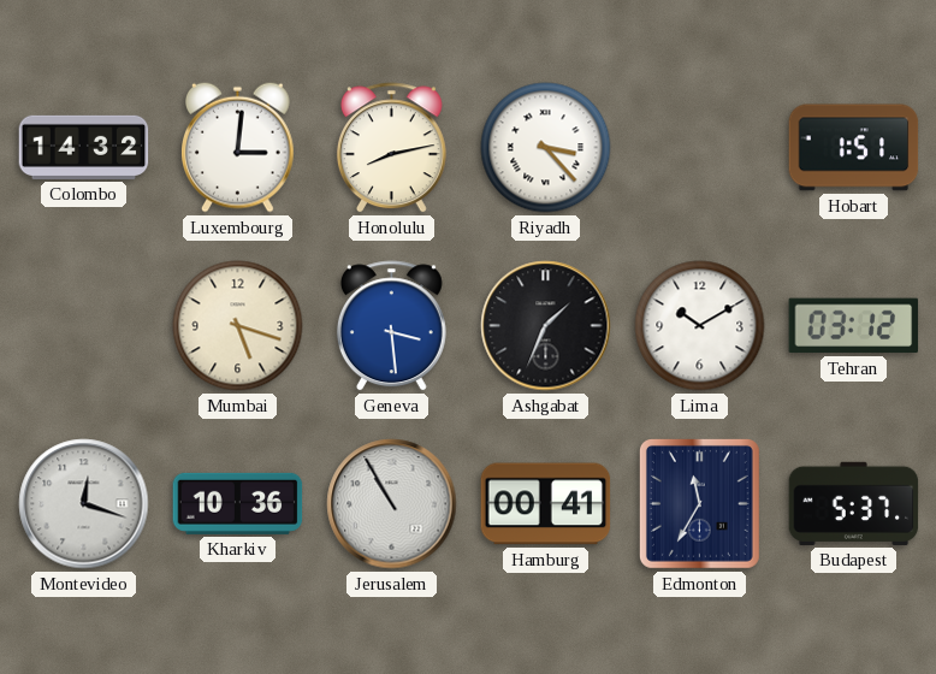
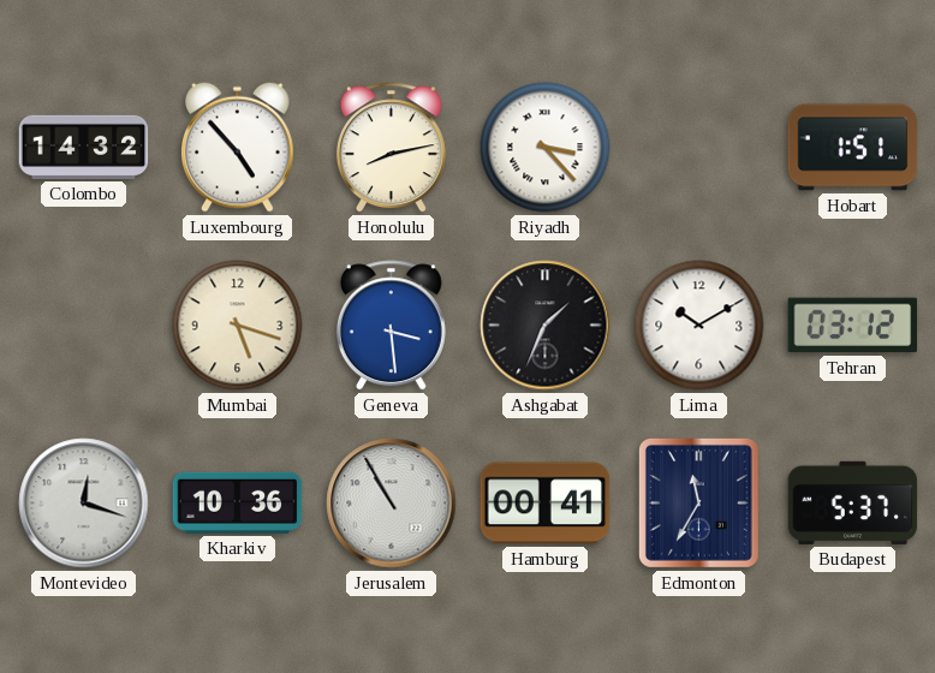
Luxembourg: 3:01 -> 4:53 (238, 147)
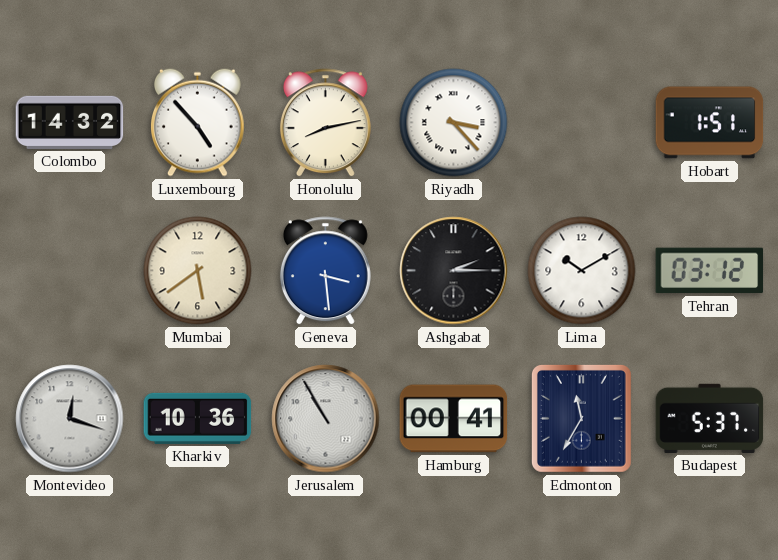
Mumbai: 5:18 -> 5:39 (198, 271)
Ashgabat: 1:34 -> 2:15 (454, 271)
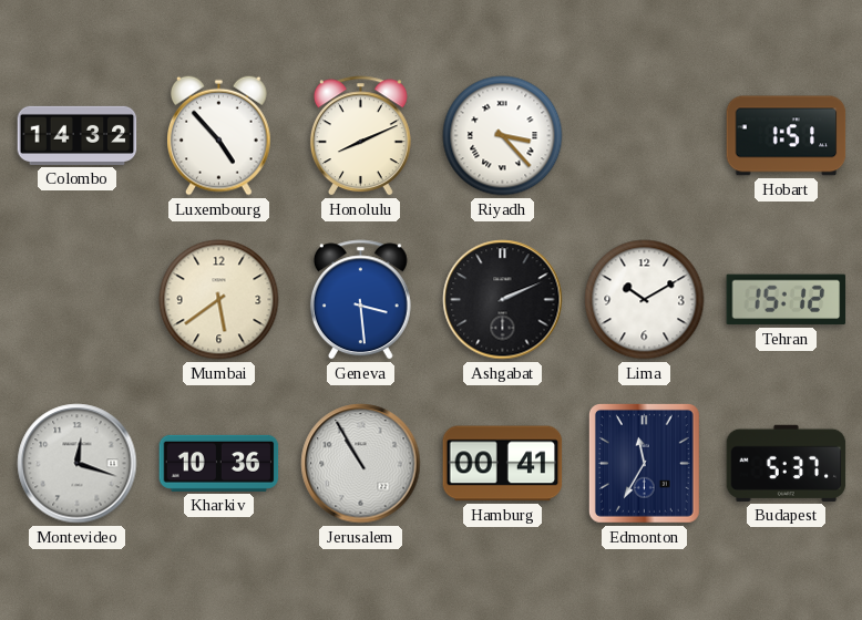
Honolulu: 8:13 -> 8:11 (360, 136)
Ashgabat: 2:15 -> 2:11 (503, 300)
Tehran: 03:12 -> 15:12 (787, 300)
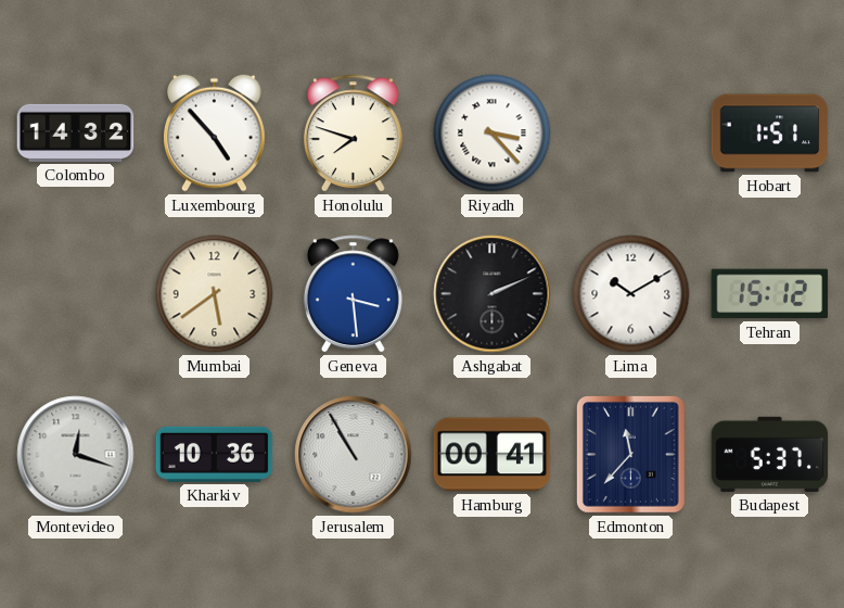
Honolulu: 8:11 -> 7:48 (353, 134)
Edmonton: 11:35 -> 11:37 (630, 454)
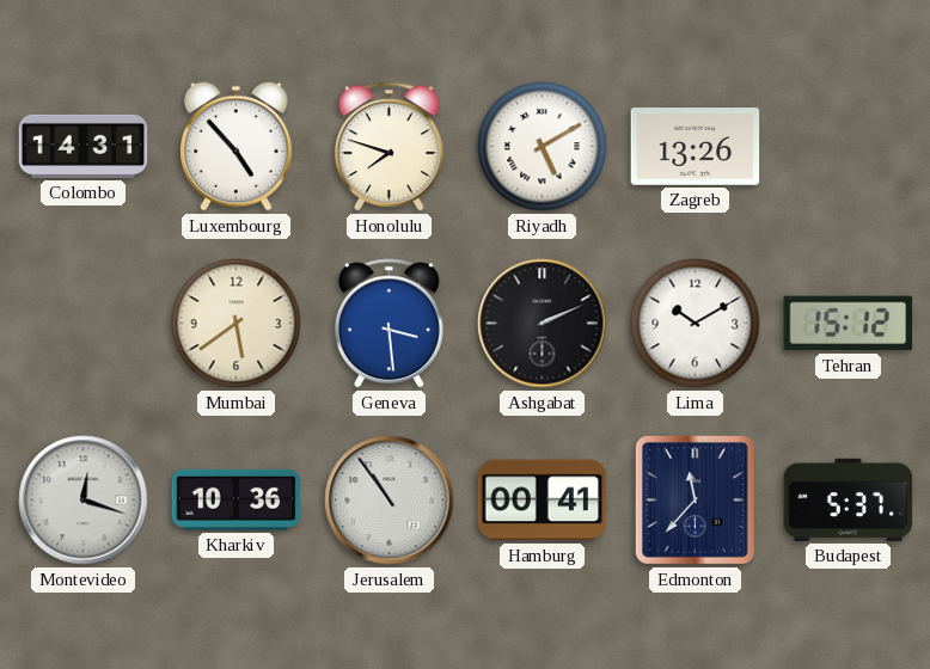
Colombo: 14:32 -> 14:31 (84, 146)
Riyadh: 3:23 -> 5:10 (543, 147)
Zagreb: none -> 13:26 (696, 147)
Hobart: 1:51 -> none (770, 134)
Jerusalem: 10:55 -> 10:54 (390, 501)
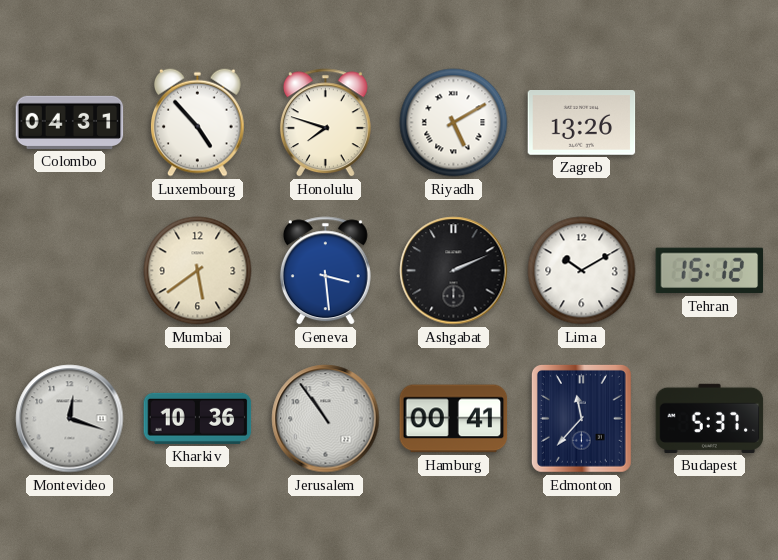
Colombo: 14:31 -> 04:31 (70, 122)
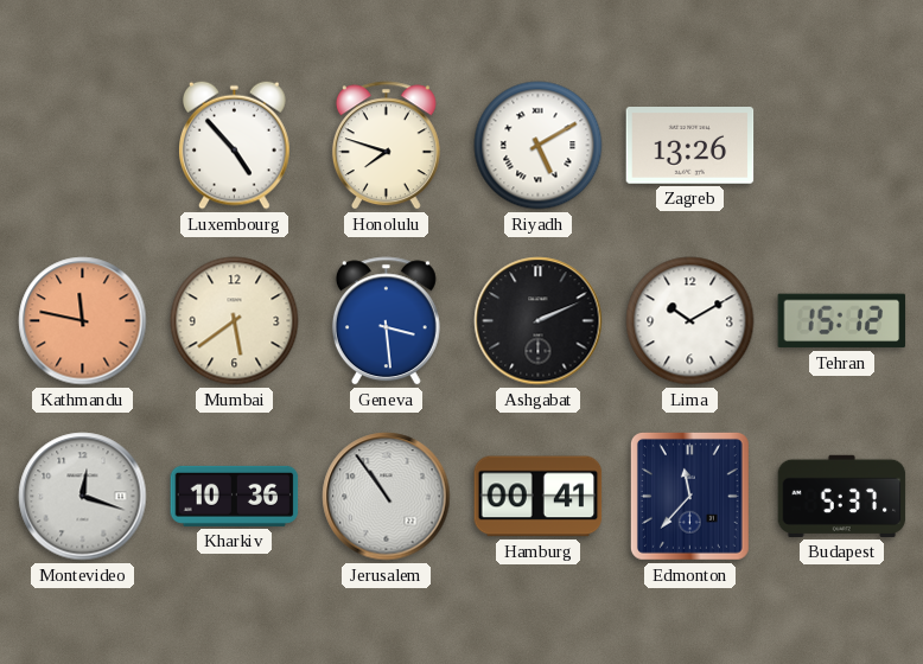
Colombo: 04:31 -> none (70, 122)
Kathmandu: none -> 11:47 (83, 321)
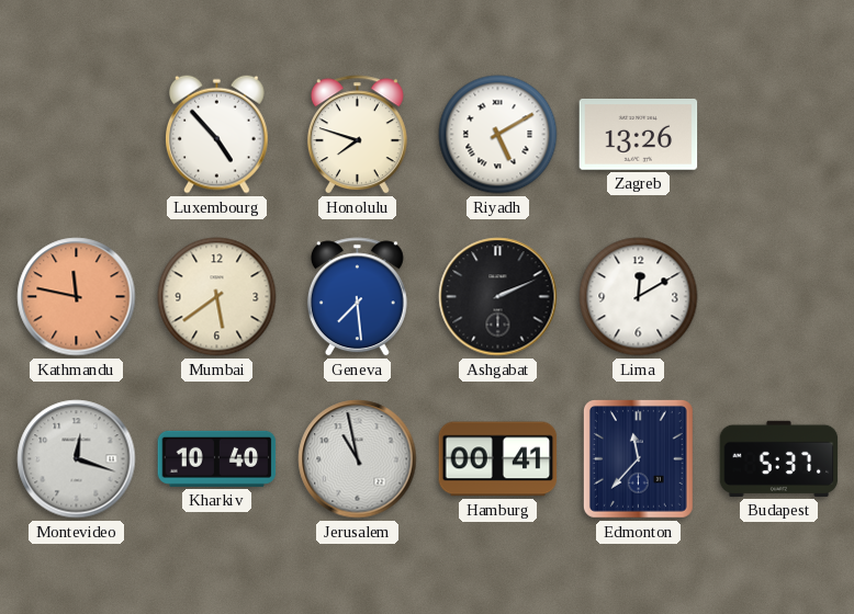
Geneva: 3:29 -> 7:29 (357, 297)
Lima: 10:10 -> 12:10 (639, 297)
Tehran: 15:12 -> none (842, 321)
Kharkiv: 10:36 -> 10:40 (217, 458)
Jerusalem: 10:54 -> 10:58 (358, 459)
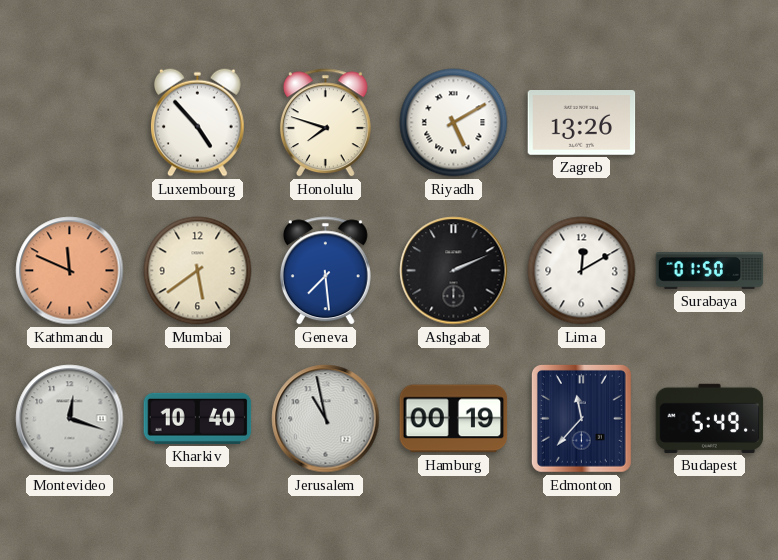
Kathmandu: 11:47 -> 11:49 (70, 271)
Surabaya: none -> 01:50 (710, 271)
Hamburg: 00:41 -> 00:19 (454, 419)
Budapest: 5:37 -> 5:49 (710, 418)
